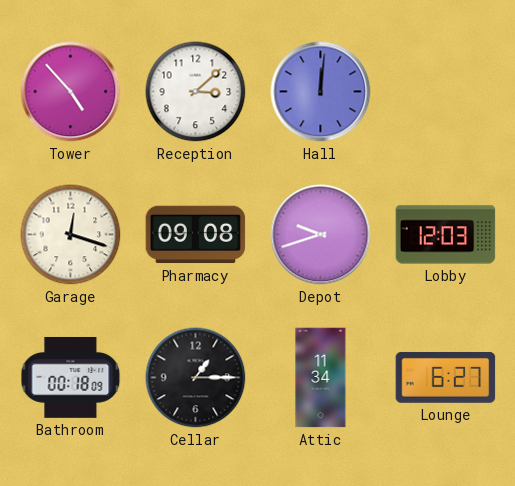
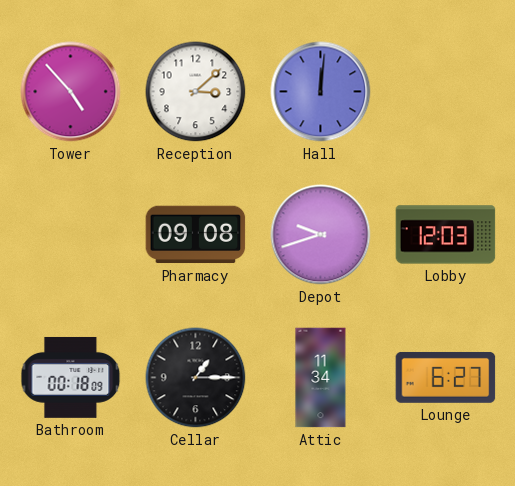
Garage: 12:18 -> none (71, 235)
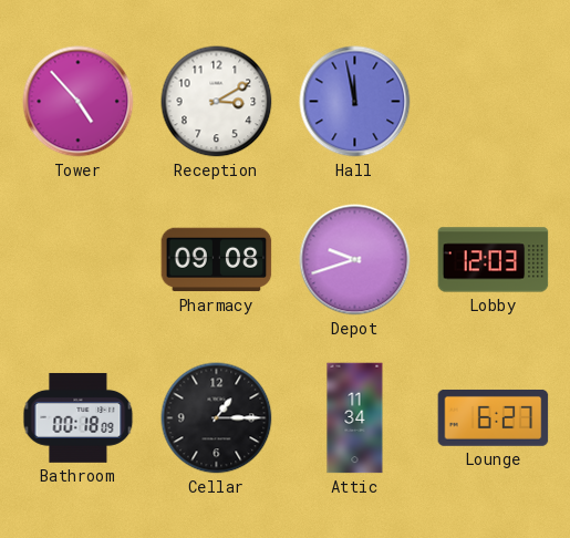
Reception: 3:08 -> 3:10 (217, 102)
Hall: 12:01 -> 11:58 (355, 102)
